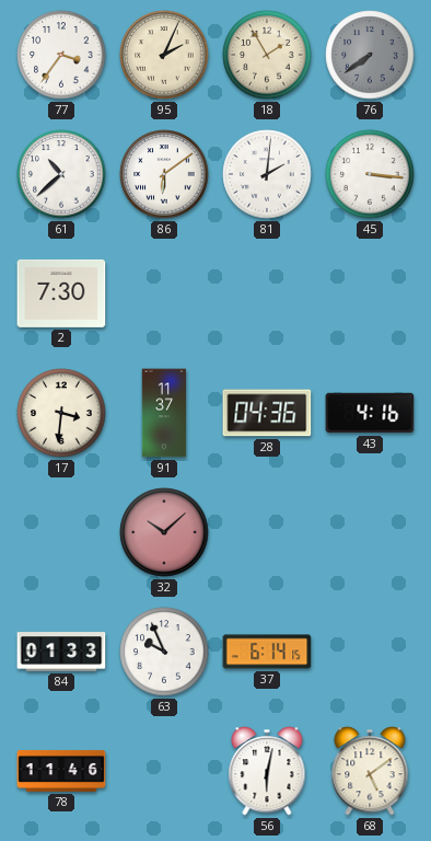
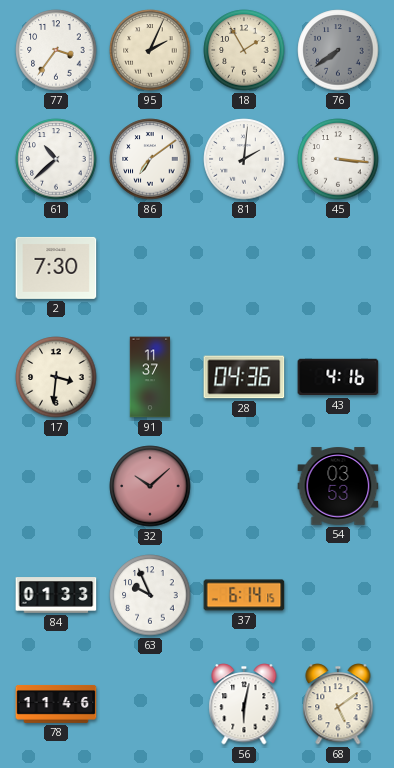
86: 6:09 -> 7:09 (150, 159)
54: none -> 03:53 (338, 486)
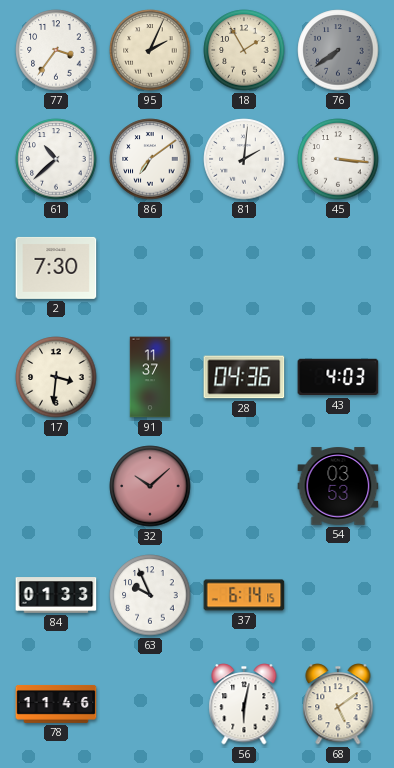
43: 4:16 -> 4:03 (338, 377)
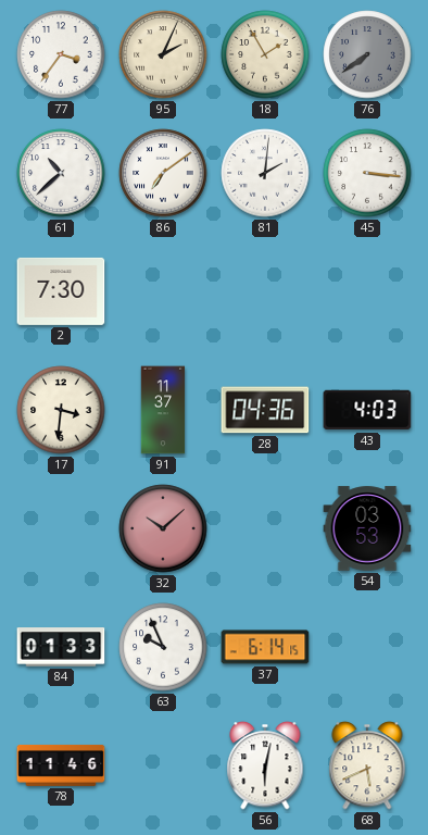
68: 5:09 -> 5:41 (367, 765)
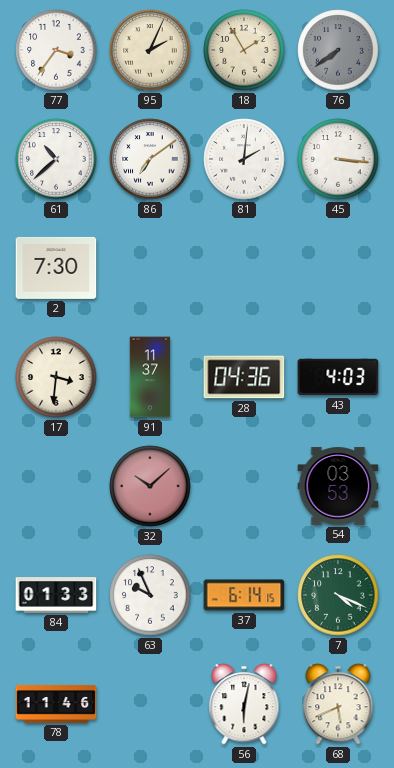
7: none -> 4:19 (338, 595)
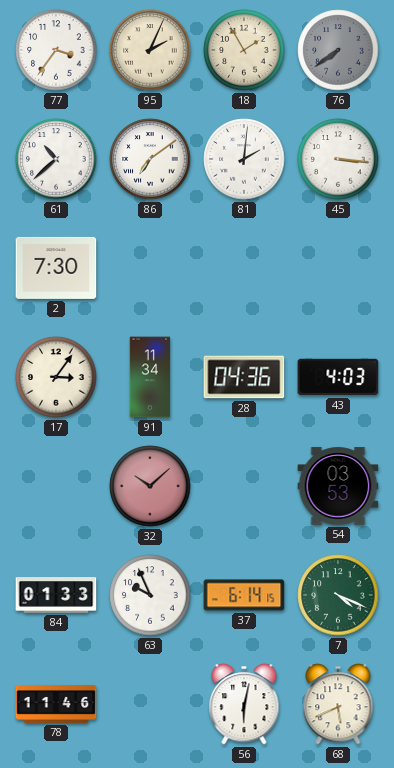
17: 3:31 -> 3:06 (56, 377)
91: 11:37 -> 11:34 (150, 377)
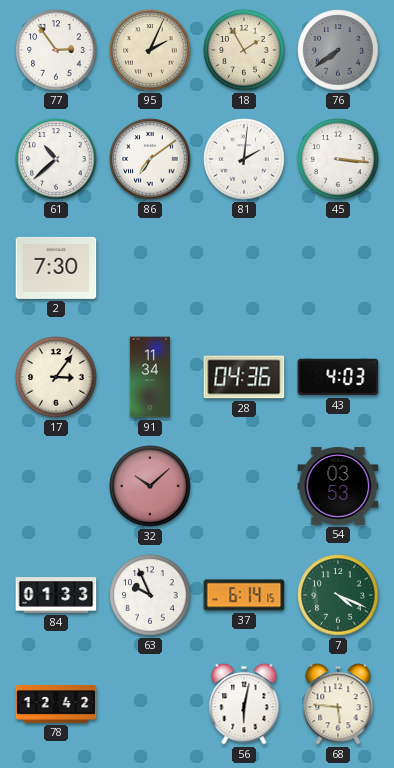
77: 3:36 -> 2:54 (56, 50)
78: 11:46 -> 12:42 (56, 704)
68: 5:41 -> 5:46 (338, 704)
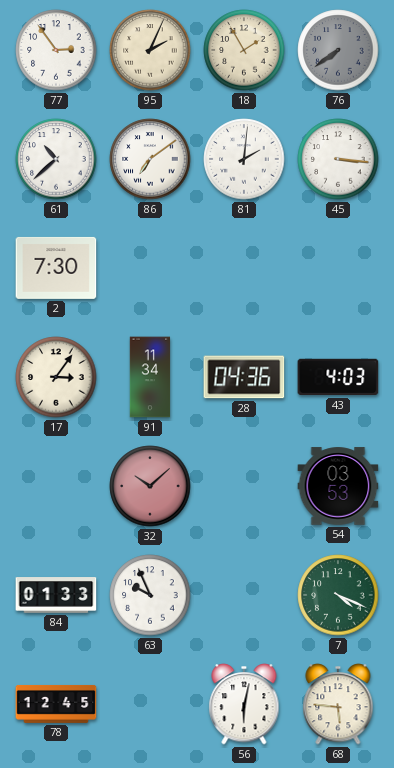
37: 6:14 -> none (244, 595)
78: 12:42 -> 12:45 (56, 704)
